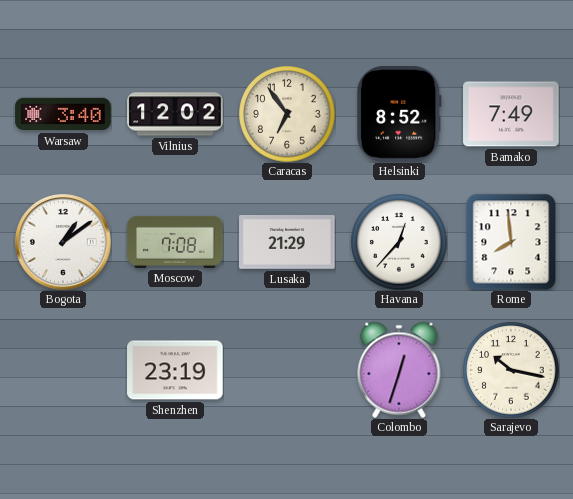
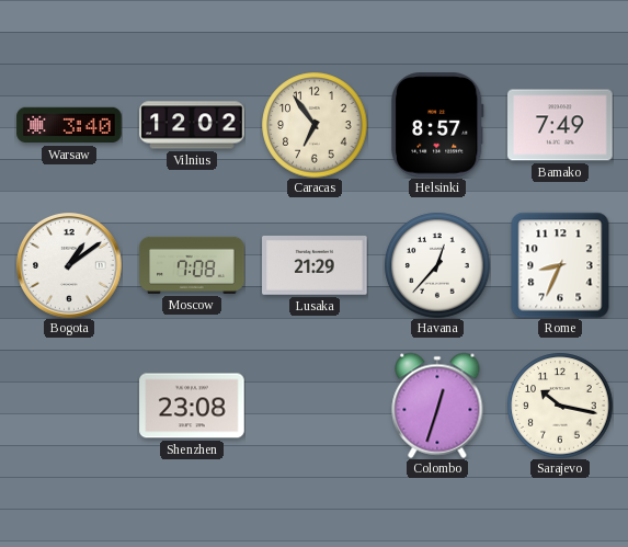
Helsinki: 8:52 -> 8:57 (438, 126)
Rome: 7:59 -> 8:34 (560, 265)
Shenzhen: 23:19 -> 23:08 (192, 406)
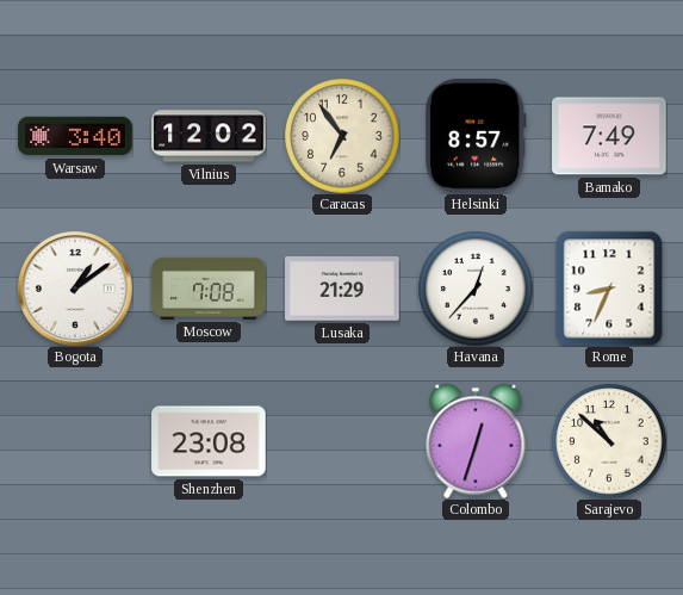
Sarajevo: 10:17 -> 10:52 (609, 441)
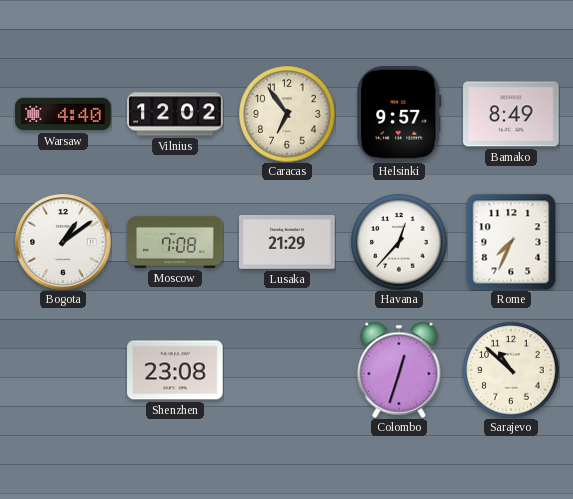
Warsaw: 3:40 -> 4:40 (63, 114)
Helsinki: 8:57 -> 9:57 (400, 115)
Bamako: 7:49 -> 8:49 (511, 114)
Rome: 8:34 -> 7:34 (511, 242)
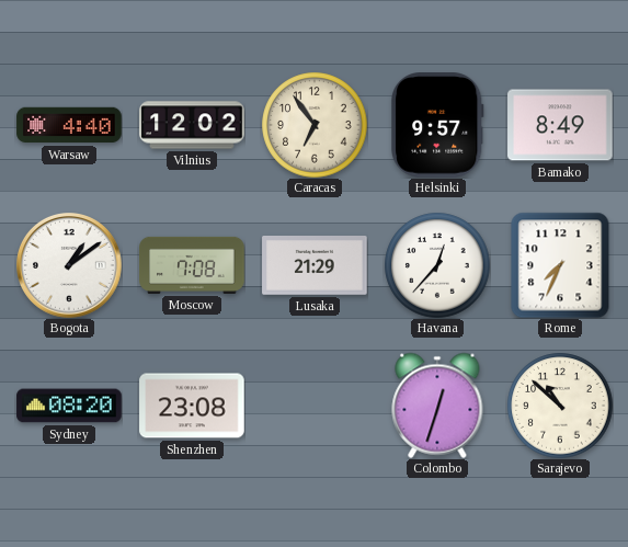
Sydney: none -> 08:20 (69, 406)
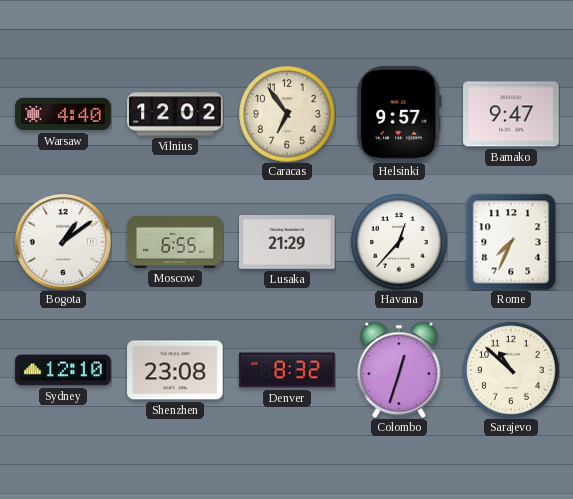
Bamako: 8:49 -> 9:47 (511, 114)
Moscow: 7:08 -> 6:55 (175, 242)
Sydney: 08:20 -> 12:10 (63, 370)
Denver: none -> 8:32 (287, 370)
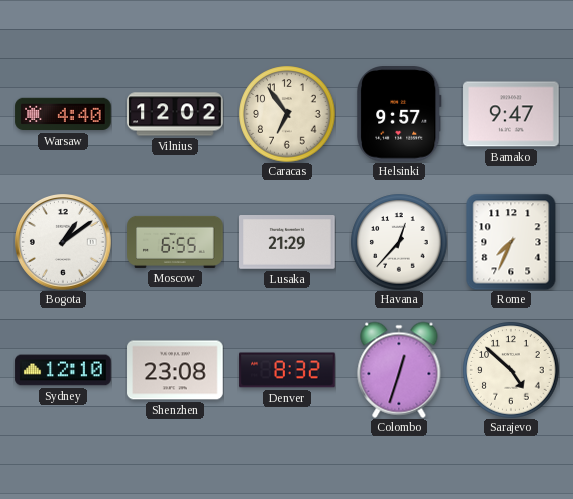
Sarajevo: 10:52 -> 4:52 (511, 370)
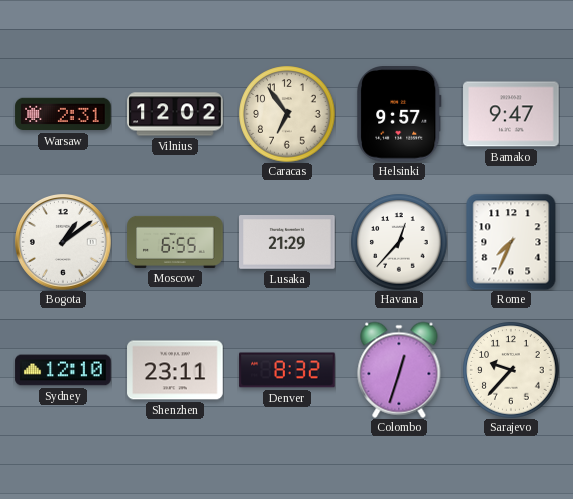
Warsaw: 4:40 -> 2:31 (63, 114)
Shenzhen: 23:08 -> 23:11 (175, 370)
Sarajevo: 4:52 -> 9:37 (511, 370)
